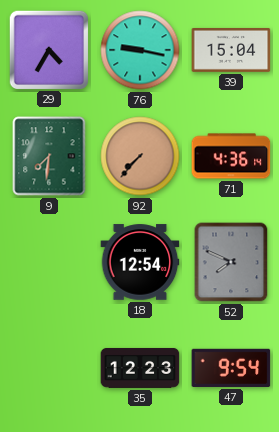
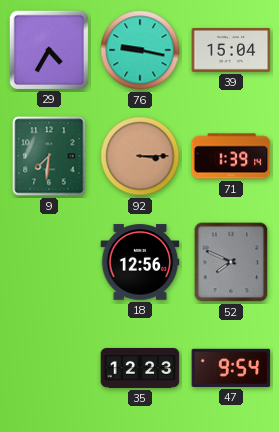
92: 7:37 -> 3:15 (140, 156)
71: 4:36 -> 1:39 (231, 156)
18: 12:54 -> 12:56 (140, 262)
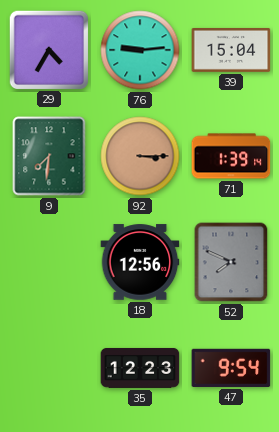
76: 9:17 -> 9:14 (140, 50)
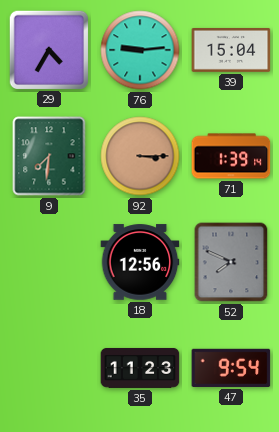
35: 12:23 -> 11:23 (140, 368)
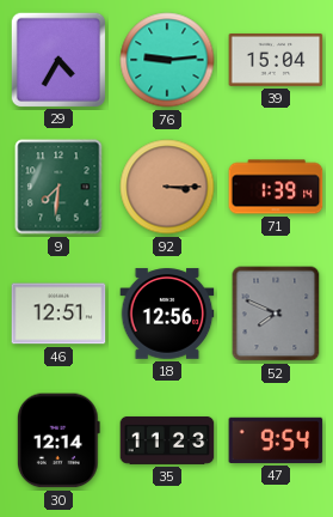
46: none -> 12:51 (58, 314)
30: none -> 12:14 (58, 440)
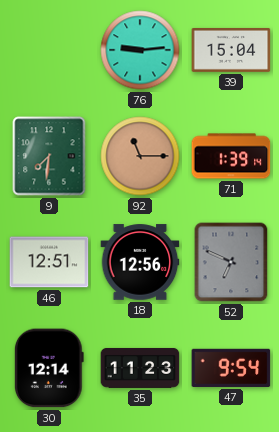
29: 4:35 -> none (57, 59)
92: 3:15 -> 11:15 (140, 156)
52: 7:49 -> 6:49 (231, 262)
